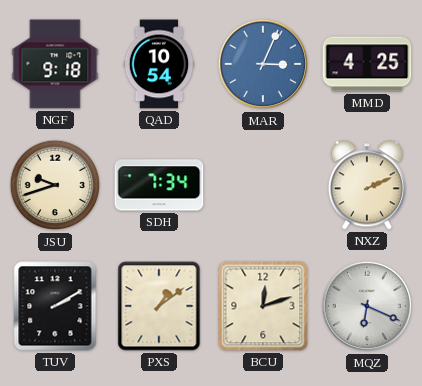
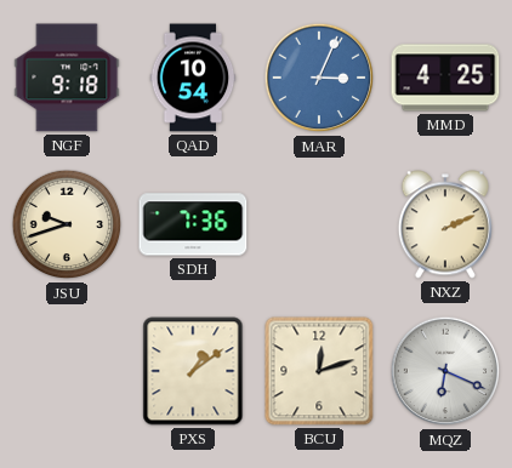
SDH: 7:34 -> 7:36 (193, 224)
TUV: 2:10 -> none (55, 306)
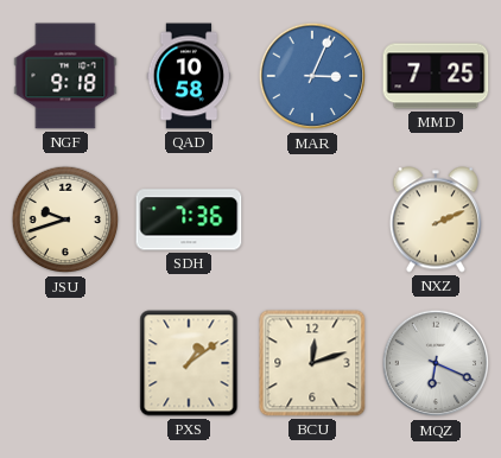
QAD: 10:54 -> 10:58 (189, 76)
MMD: 4:25 -> 7:25 (436, 76)
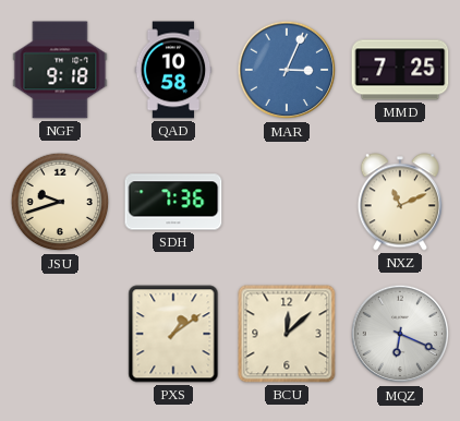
NXZ: 2:11 -> 11:11 (400, 202)
BCU: 12:12 -> 12:08 (287, 334)
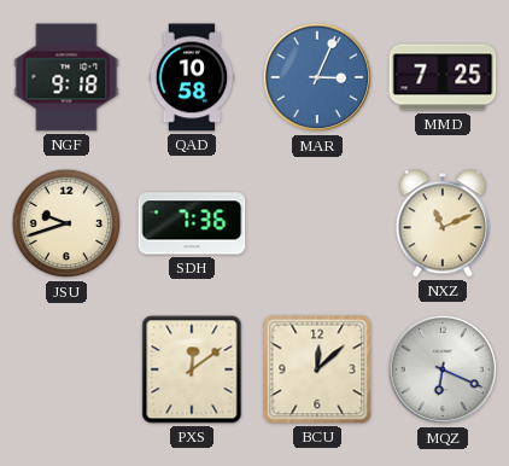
PXS: 1:09 -> 12:09 (192, 369)
